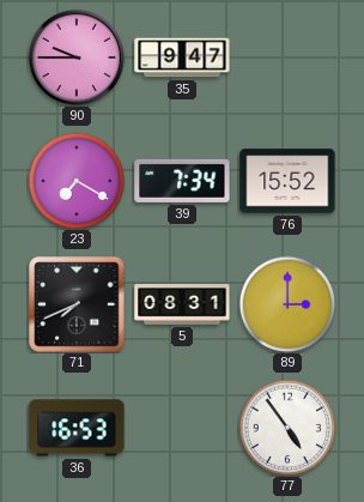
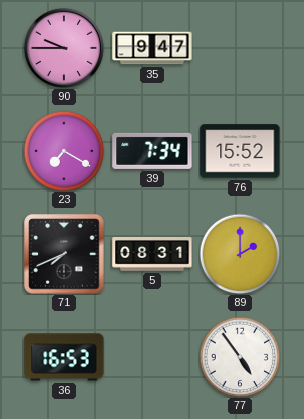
89: 3:00 -> 2:00 (240, 254)
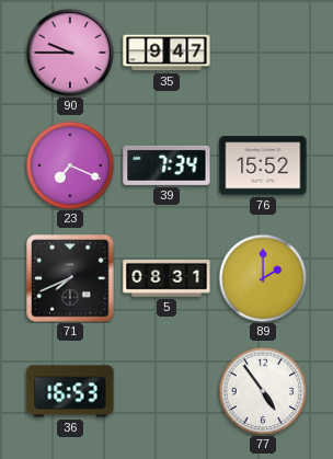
23: 7:20 -> 7:19 (70, 165)
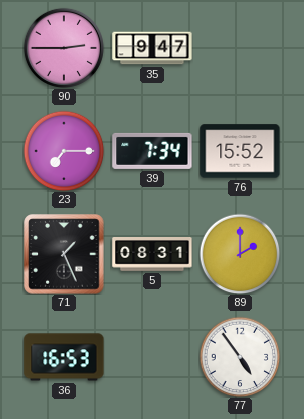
90: 9:45 -> 2:45 (64, 48)
23: 7:19 -> 7:15 (64, 151)
71: 7:41 -> 1:26 (64, 254)
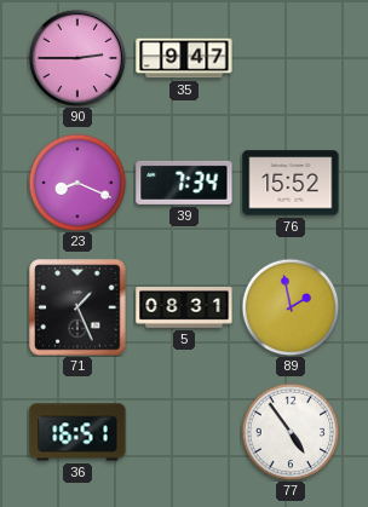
23: 7:15 -> 8:19 (77, 183)
89: 2:00 -> 1:58 (291, 307)
36: 16:53 -> 16:51 (77, 432)
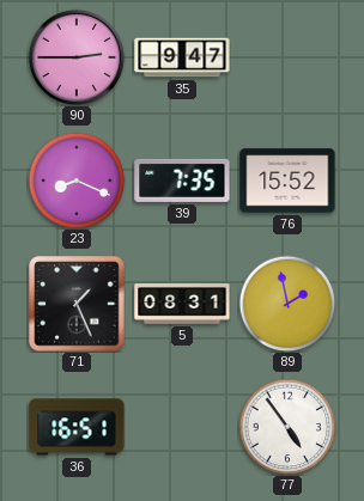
39: 7:34 -> 7:35 (182, 181)
